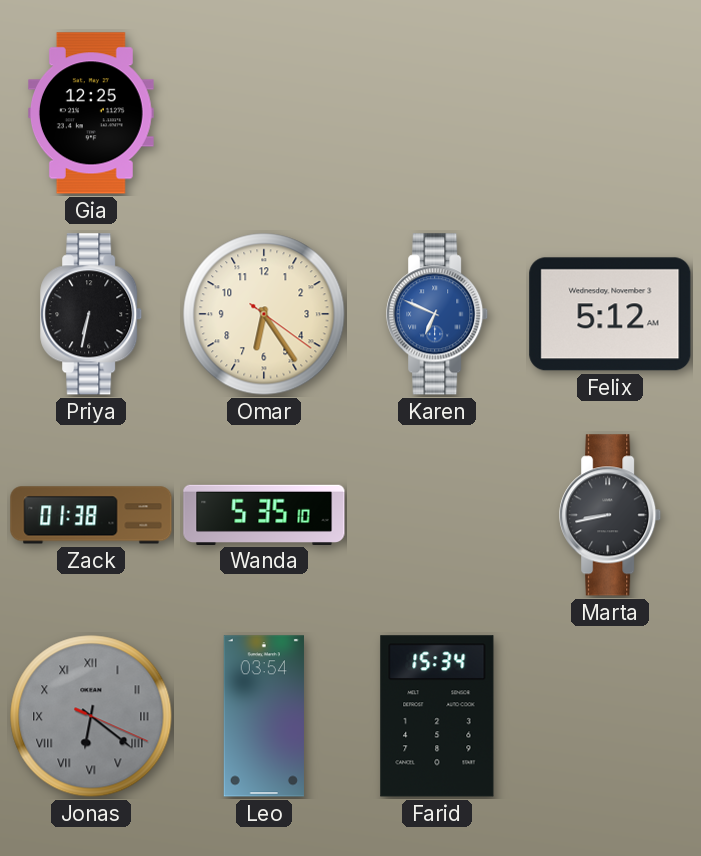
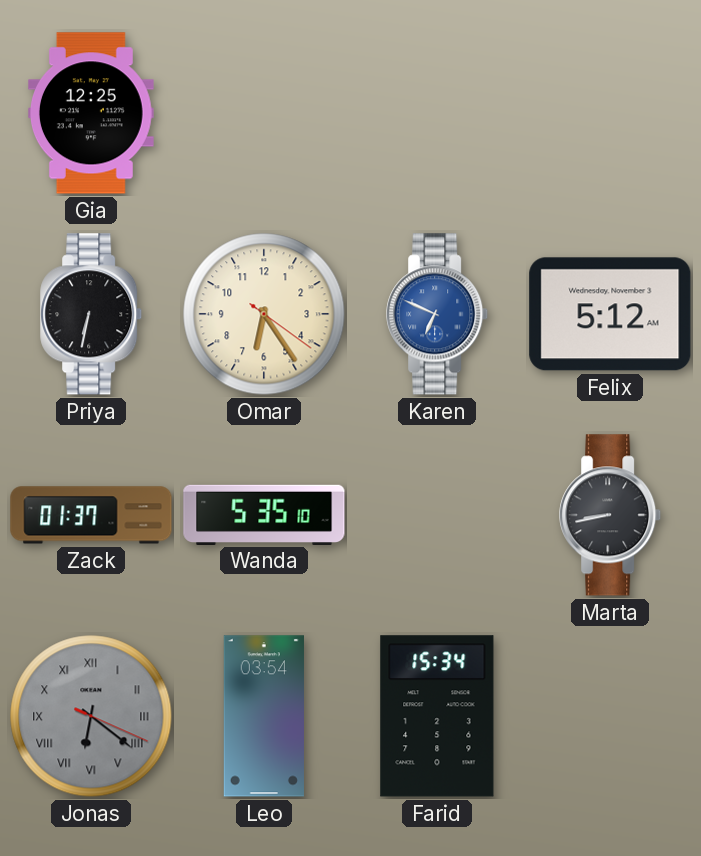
Zack: 01:38 -> 01:37 (91, 515)
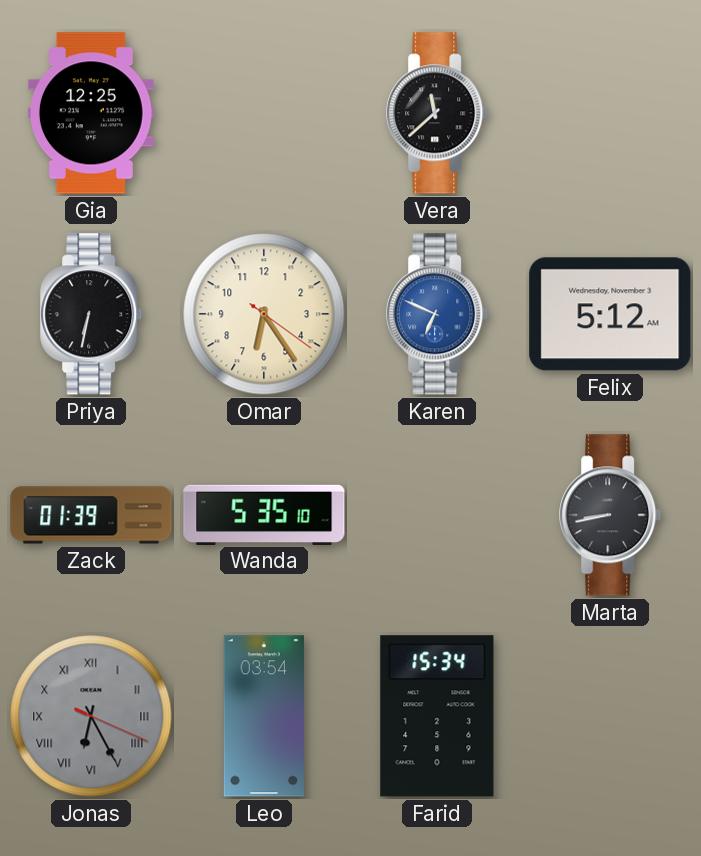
Vera: none -> 11:38 (438, 113)
Zack: 01:37 -> 01:39 (91, 515)
Jonas: 6:21 -> 6:25 (91, 716)
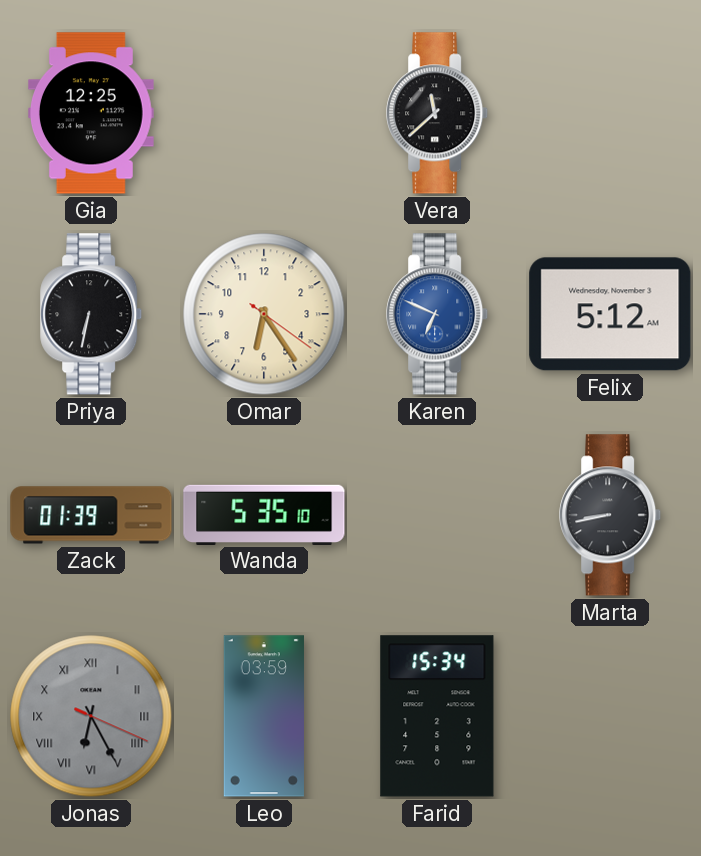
Leo: 03:54 -> 03:59 (264, 716)
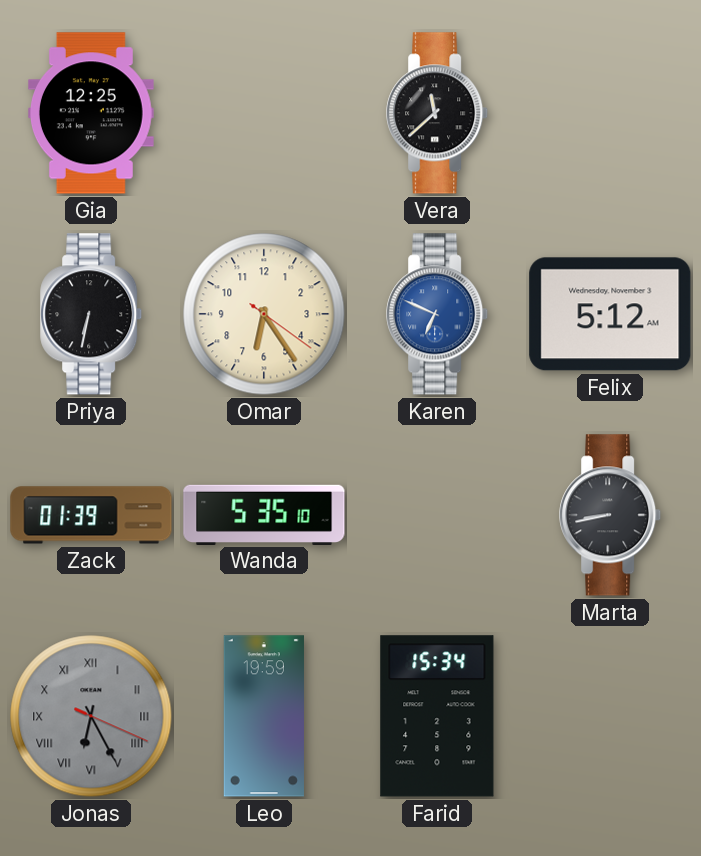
Leo: 03:59 -> 19:59 (264, 716)
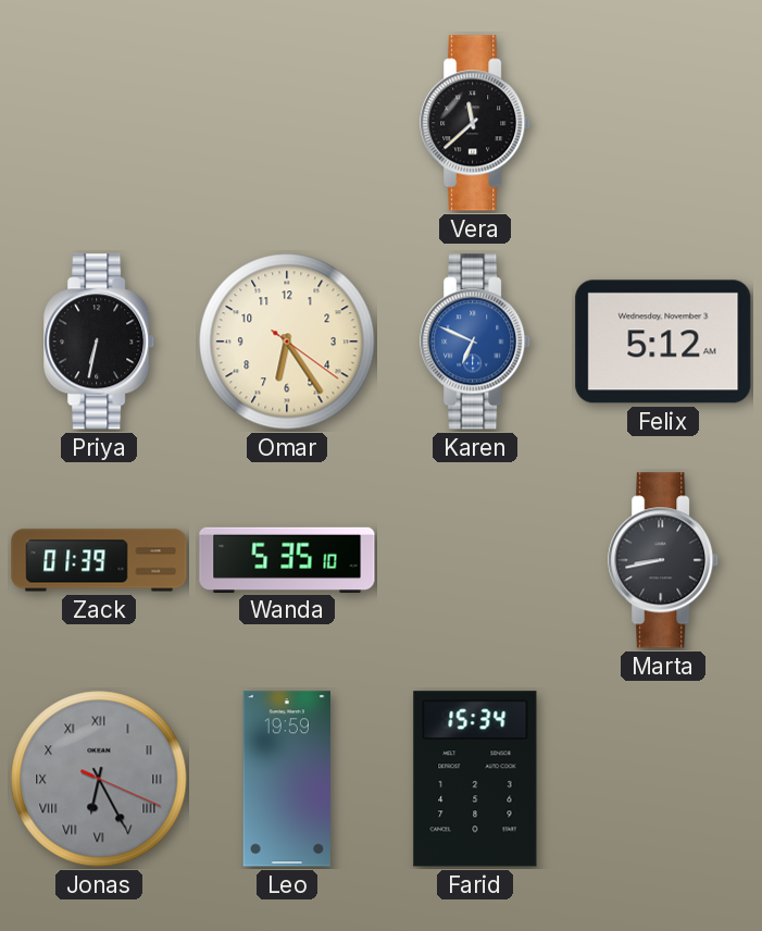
Gia: 12:25 -> none (91, 113)
